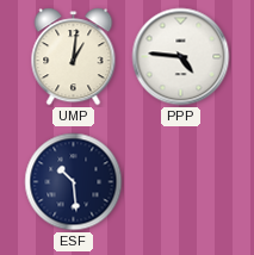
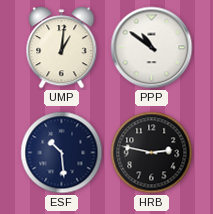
PPP: 4:46 -> 10:51 (152, 48)
HRB: none -> 2:47 (152, 153)
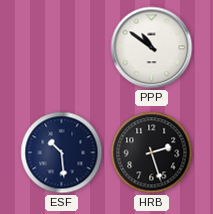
UMP: 1:01 -> none (62, 48)
HRB: 2:47 -> 2:27 (152, 153)
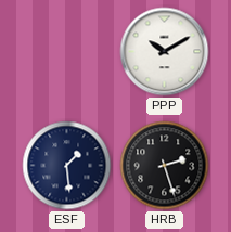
PPP: 10:51 -> 10:10 (165, 52)
ESF: 10:29 -> 1:29 (67, 166)
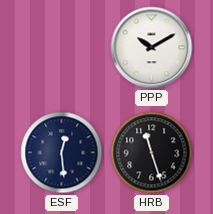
ESF: 1:29 -> 12:29 (62, 153)
HRB: 2:27 -> 11:27 (152, 153)
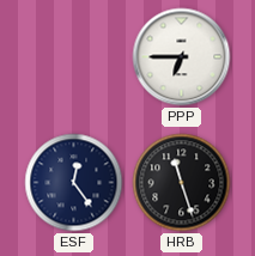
PPP: 10:10 -> 6:45 (182, 57)
ESF: 12:29 -> 12:24 (74, 183)
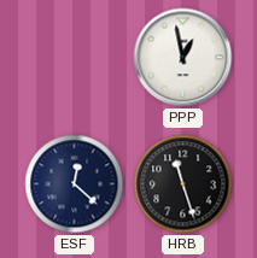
PPP: 6:45 -> 12:58 (183, 58)
ESF: 12:24 -> 12:22 (75, 184)
